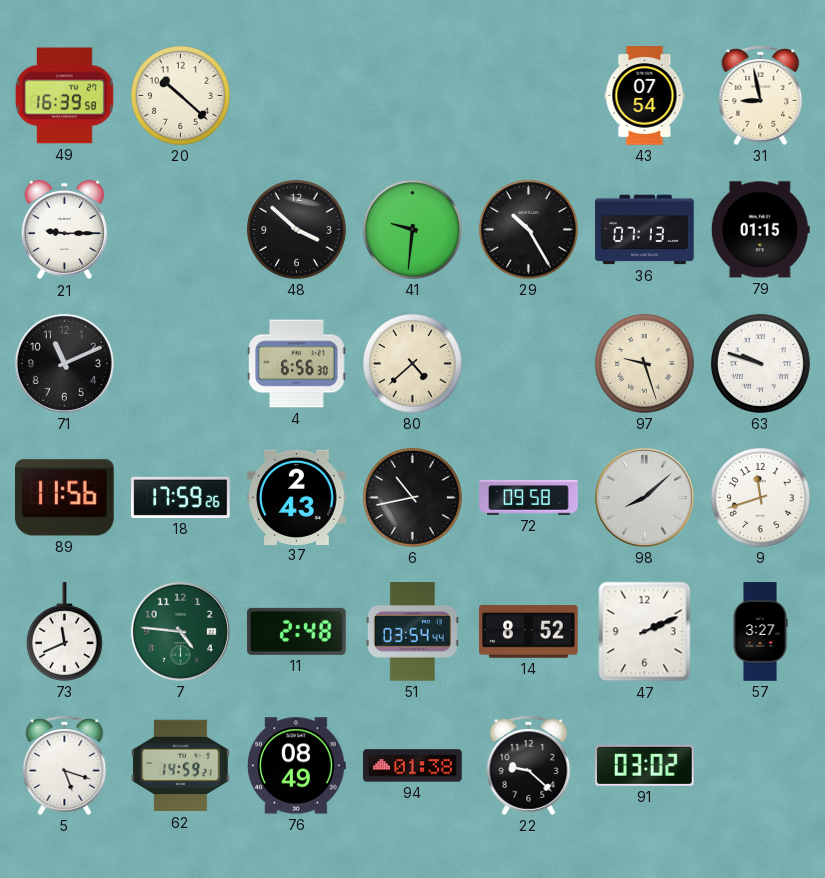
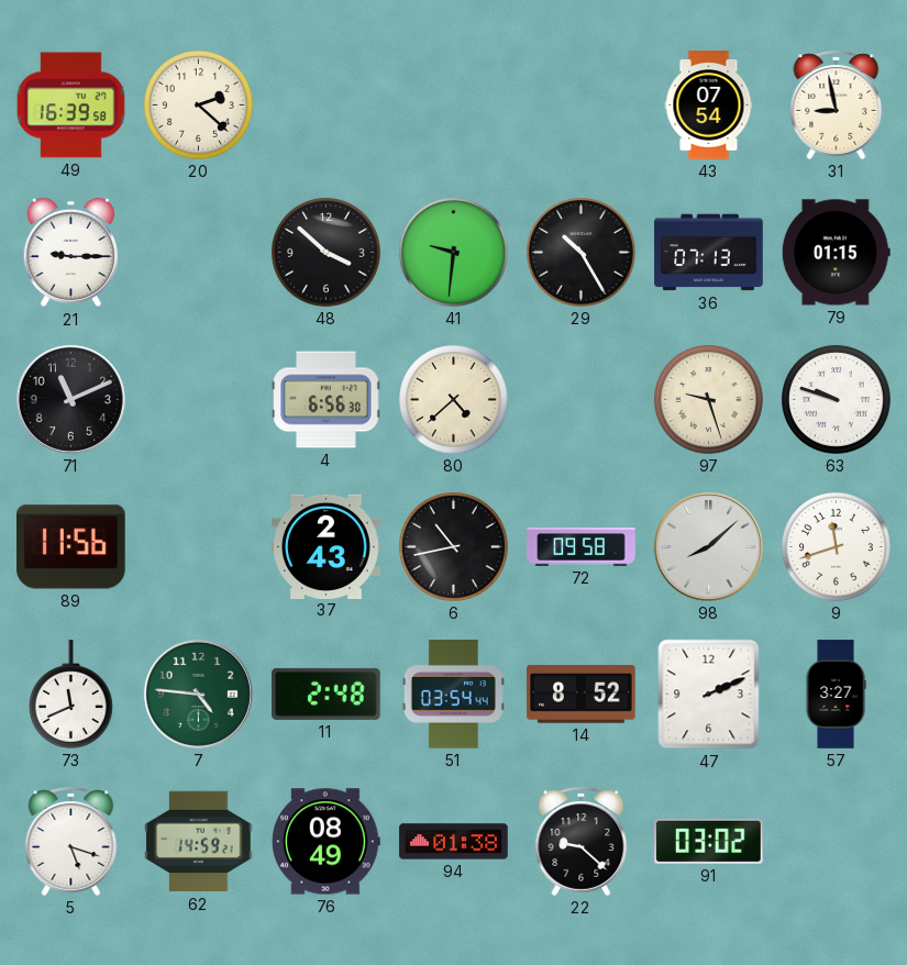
20: 10:22 -> 2:22 (198, 104)
18: 17:59 -> none (181, 497)
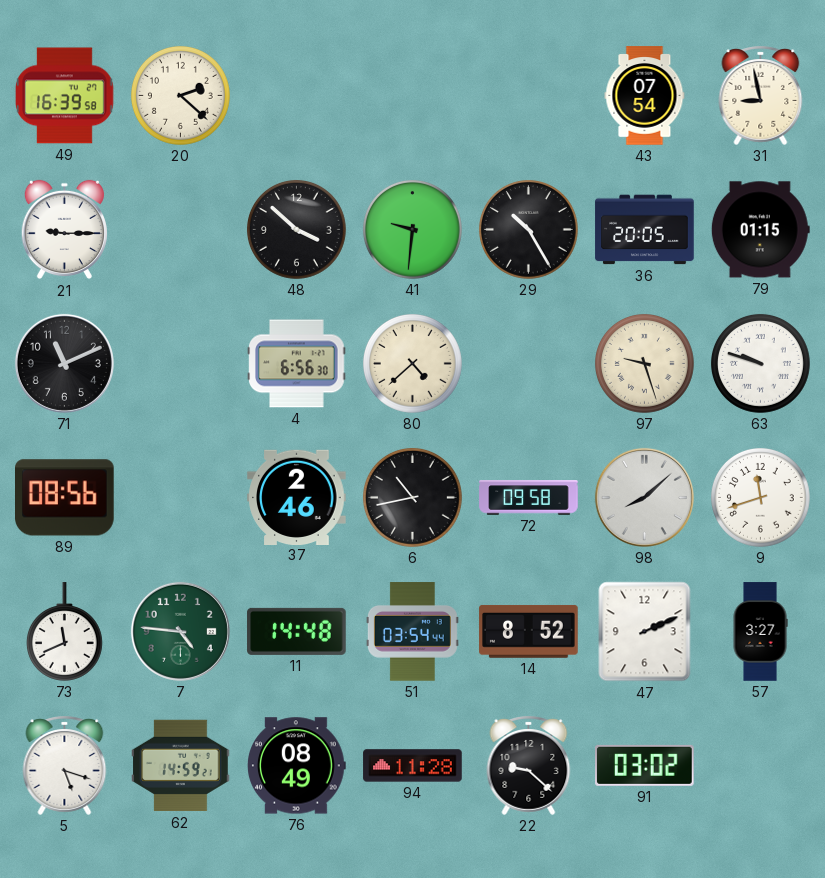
36: 07:13 -> 20:05 (645, 230)
89: 11:56 -> 08:56 (65, 498)
37: 2:43 -> 2:46 (297, 497)
11: 2:48 -> 14:48 (297, 631)
94: 01:38 -> 11:28 (413, 766)
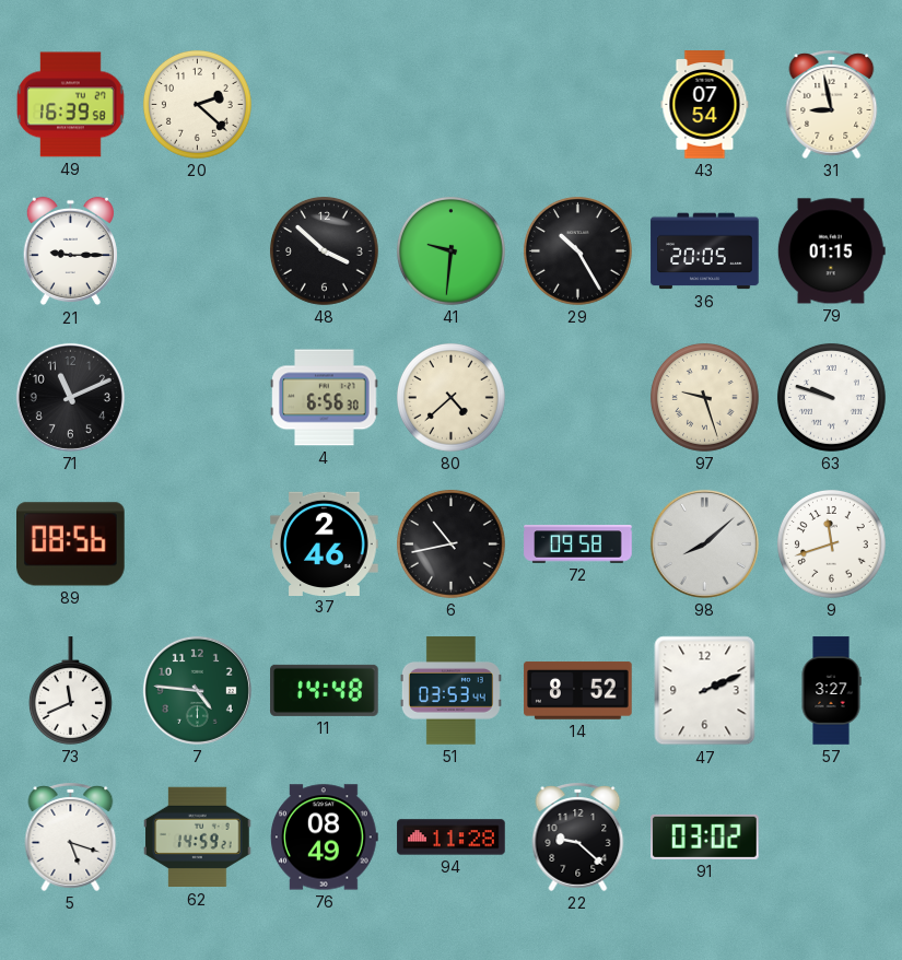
51: 03:54 -> 03:53 (450, 691)
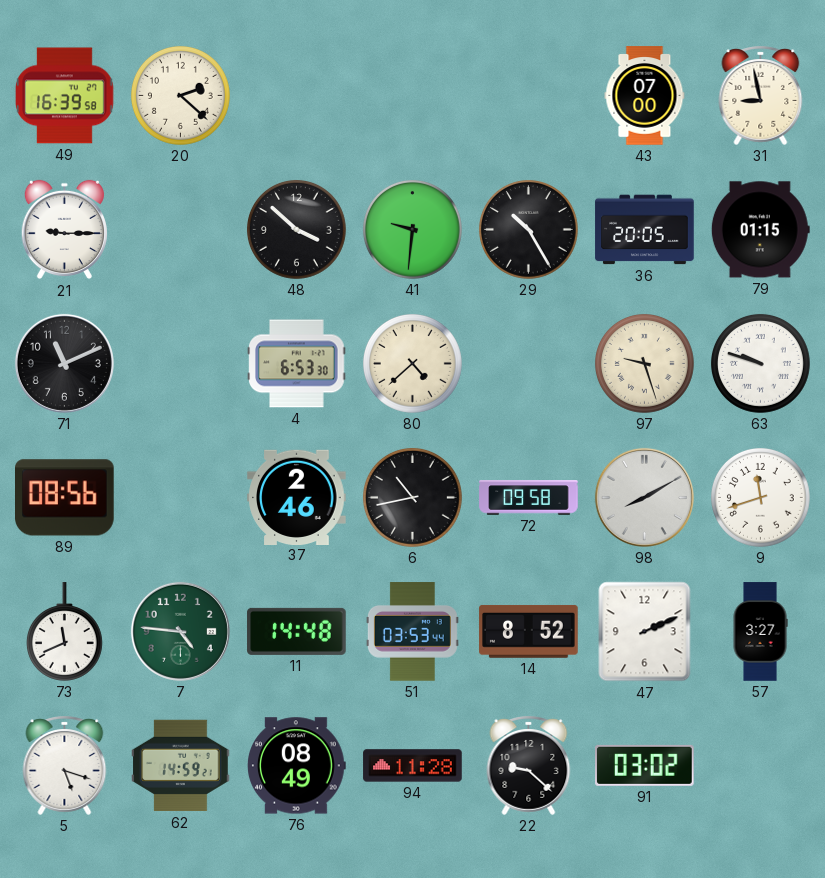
43: 07:54 -> 07:00 (645, 96)
4: 6:56 -> 6:53 (297, 364)
98: 8:08 -> 8:10 (644, 497)
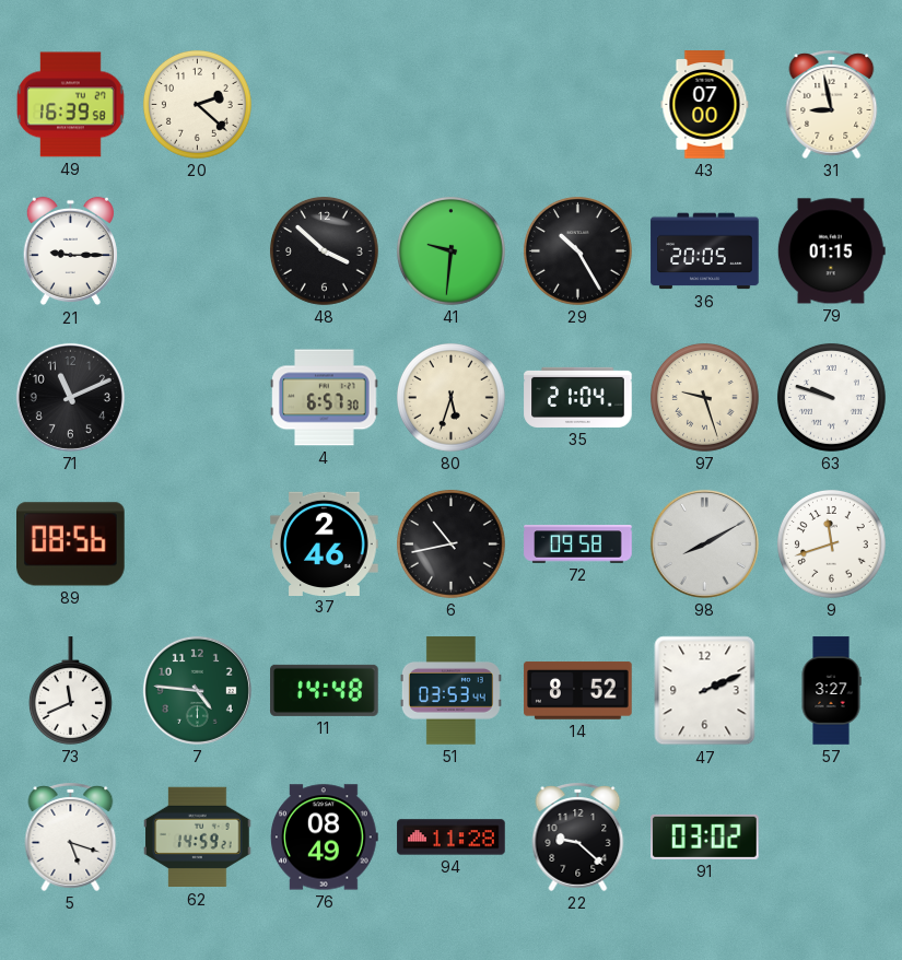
4: 6:53 -> 6:57 (325, 398)
80: 4:38 -> 5:33 (450, 397)
35: none -> 21:04 (578, 397)
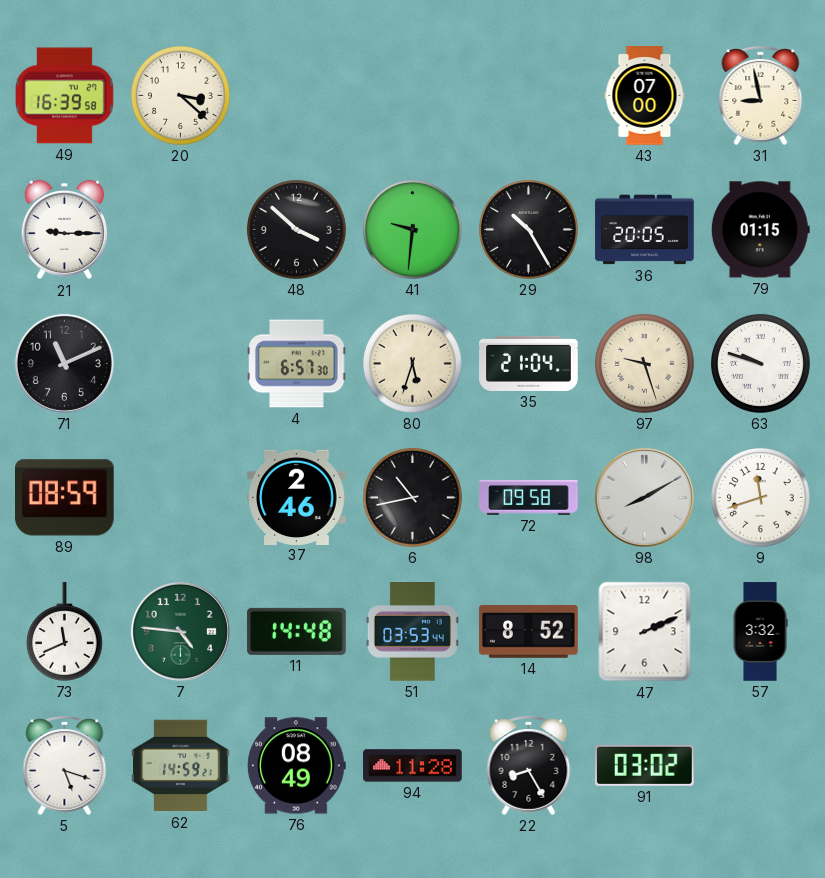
20: 2:22 -> 3:22 (180, 95)
89: 08:56 -> 08:59 (65, 498)
57: 3:27 -> 3:32 (760, 632)
22: 9:22 -> 8:25 (529, 765)
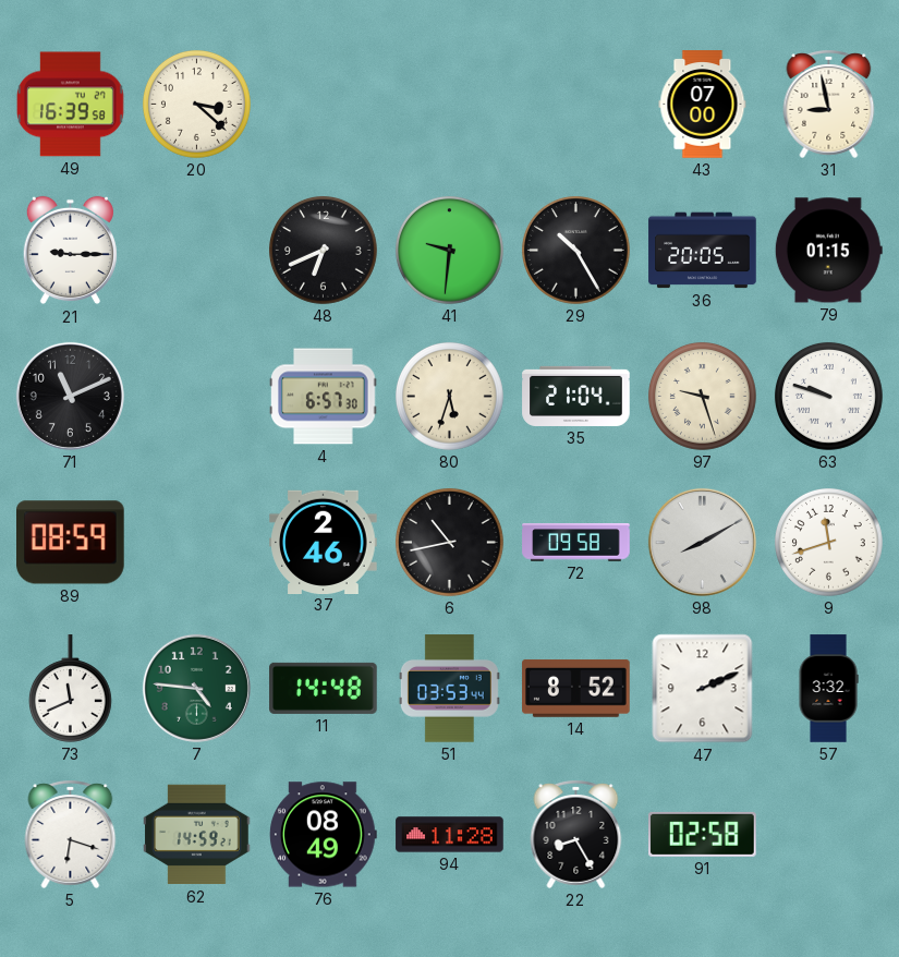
48: 3:52 -> 6:41 (323, 250)
5: 5:18 -> 6:18 (71, 834)
91: 03:02 -> 02:58 (703, 834)
